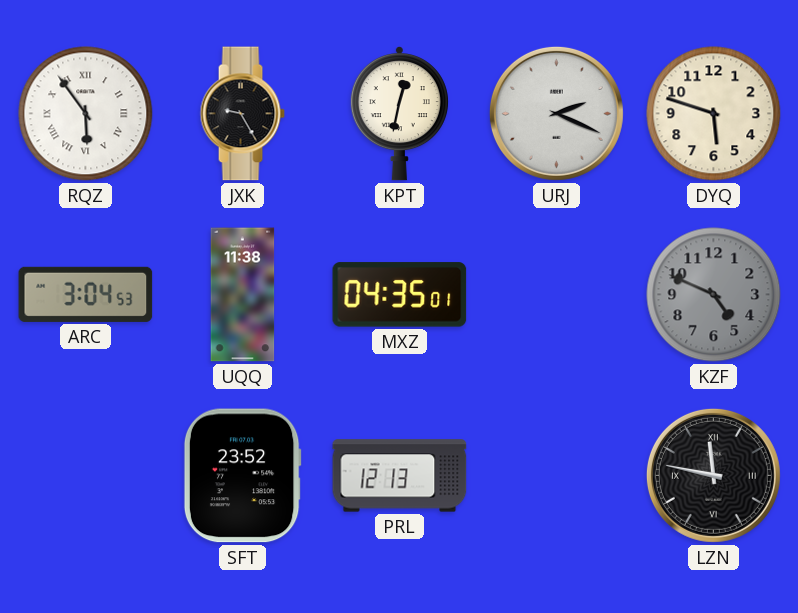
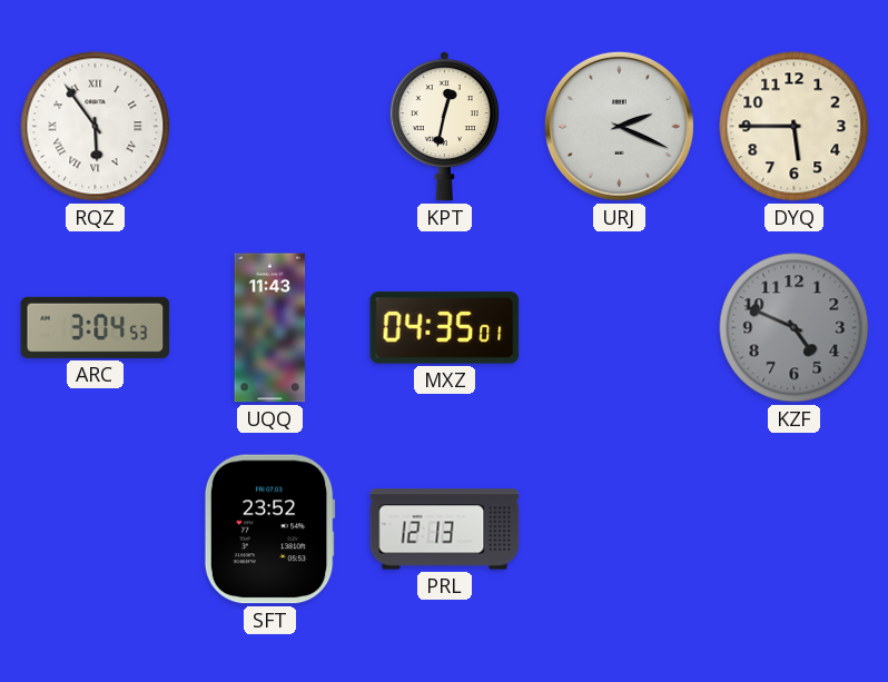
JXK: 9:25 -> none (242, 114)
DYQ: 5:48 -> 5:45 (795, 127)
UQQ: 11:38 -> 11:43 (270, 328)
LZN: 11:47 -> none (713, 475)
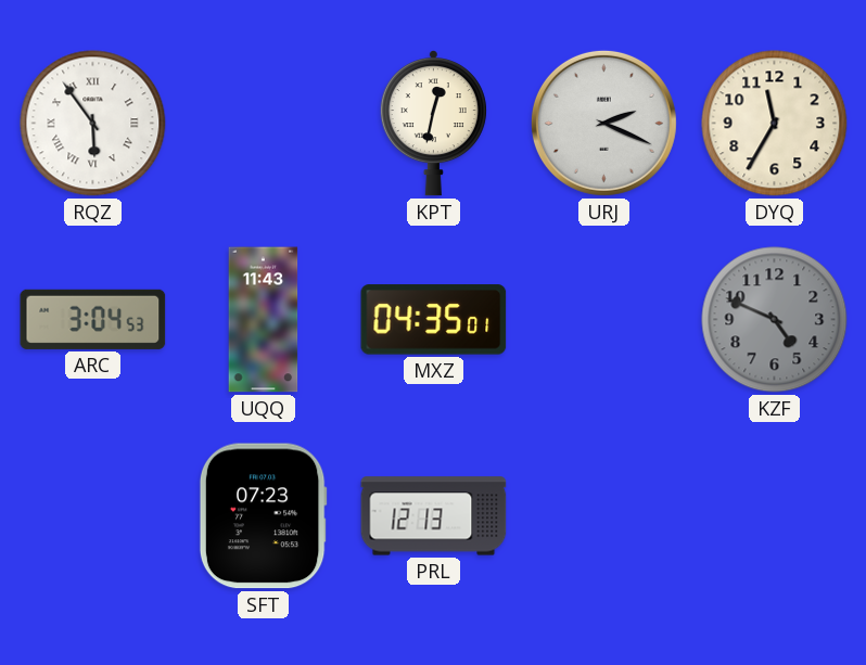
DYQ: 5:45 -> 11:35 (775, 124)
SFT: 23:52 -> 07:23 (263, 516)
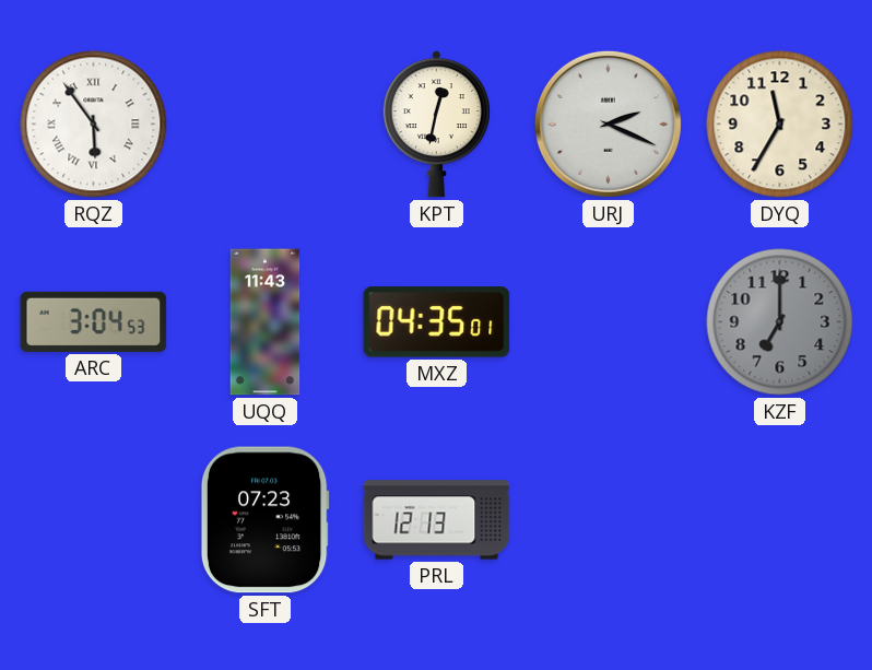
KZF: 4:49 -> 7:00 (780, 322)
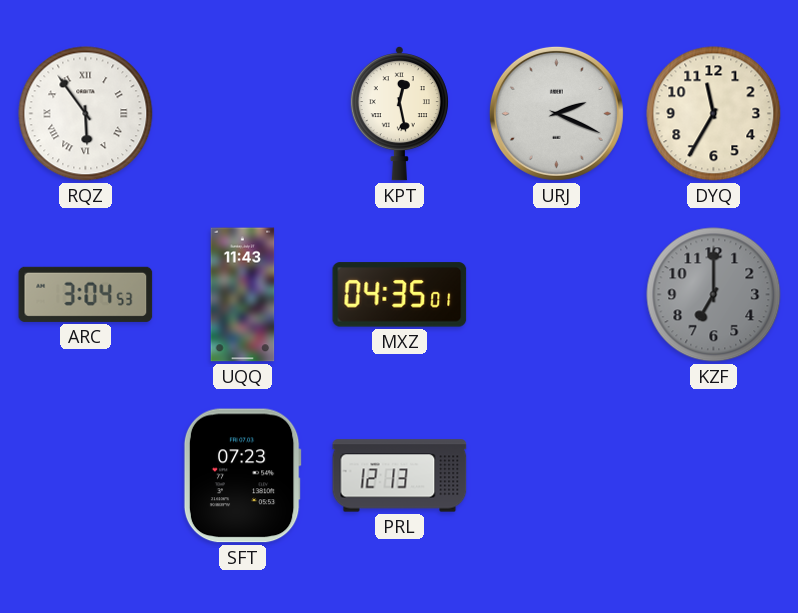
KPT: 12:32 -> 12:28 (399, 114)
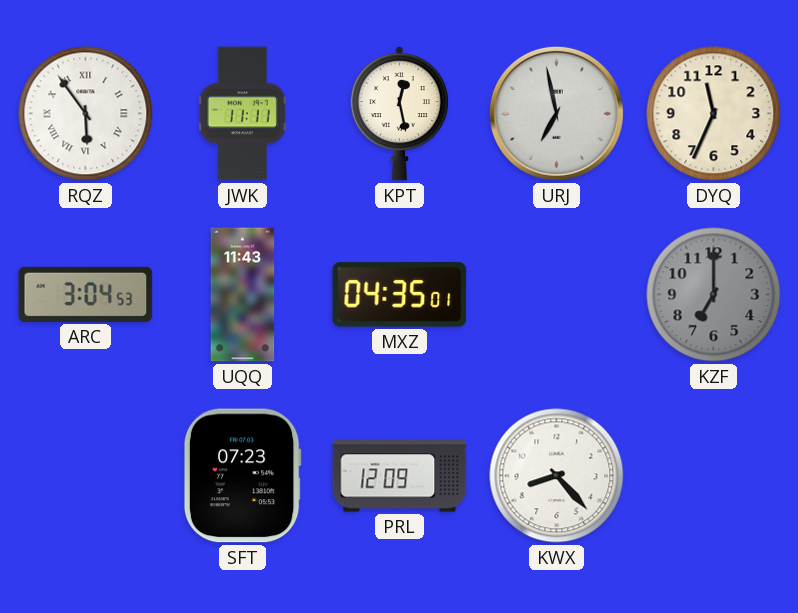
JWK: none -> 11:11 (242, 114)
URJ: 2:19 -> 6:58 (556, 113)
DYQ: 11:35 -> 11:34 (714, 114)
PRL: 12:13 -> 12:09 (400, 476)
KWX: none -> 8:23 (557, 476)
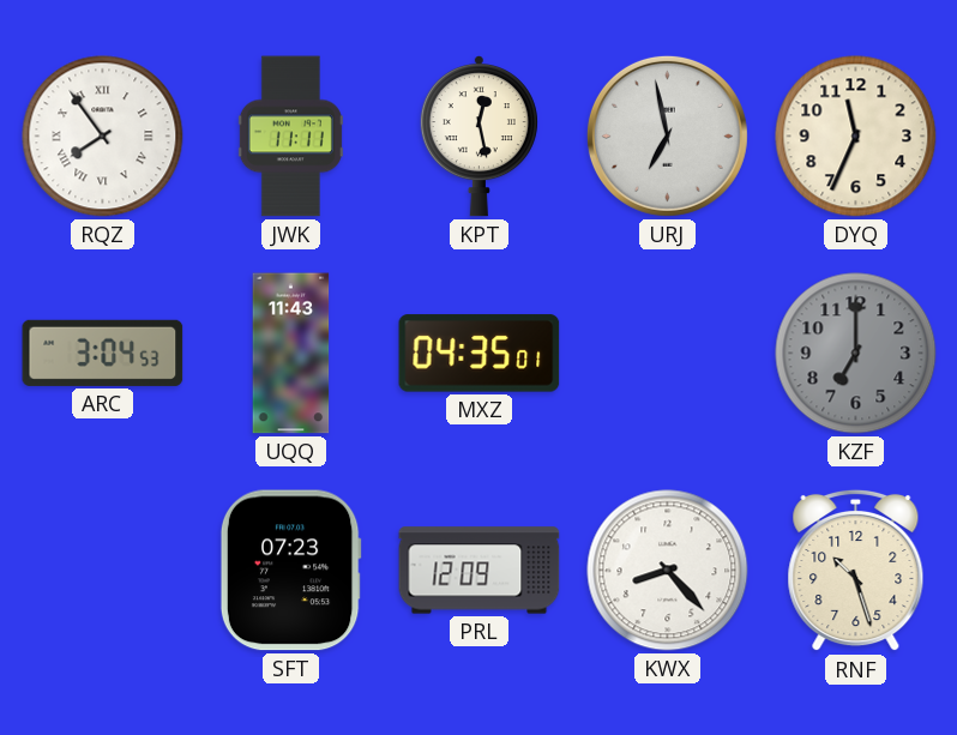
RQZ: 5:54 -> 7:54 (103, 137)
RNF: none -> 10:27 (856, 571)
